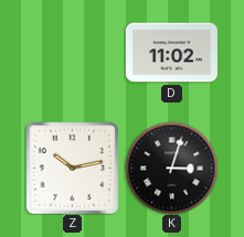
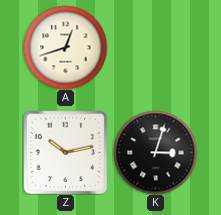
A: none -> 12:42 (65, 47)
D: 11:02 -> none (171, 53)
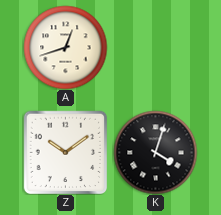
Z: 10:13 -> 10:09 (65, 152)
K: 3:03 -> 4:03 (155, 152)
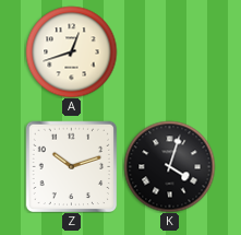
Z: 10:09 -> 10:12 (71, 166)
